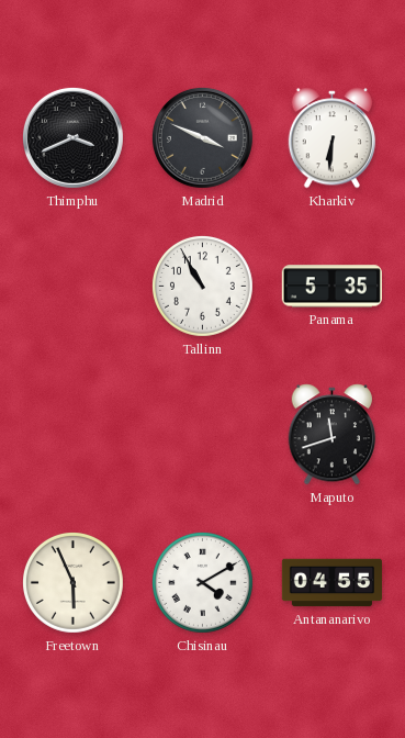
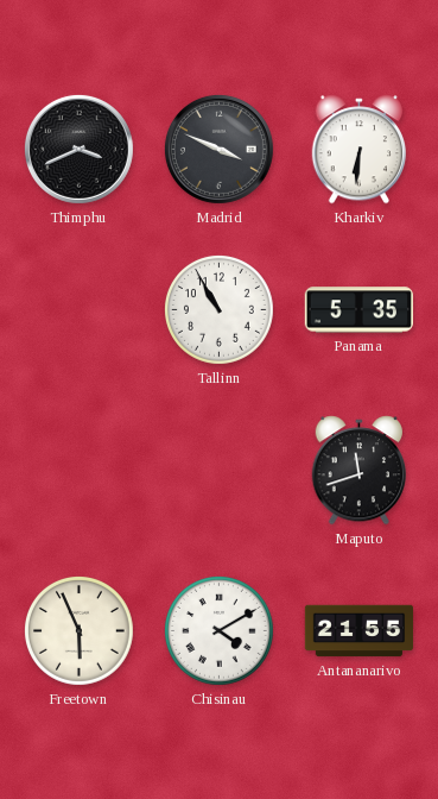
Antananarivo: 04:55 -> 21:55 (360, 631)
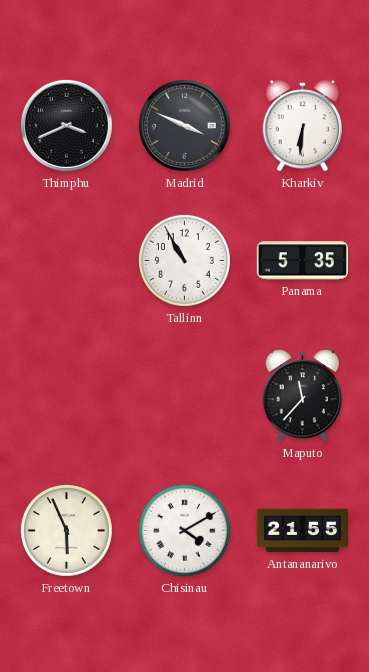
Maputo: 11:42 -> 11:37 (303, 396)
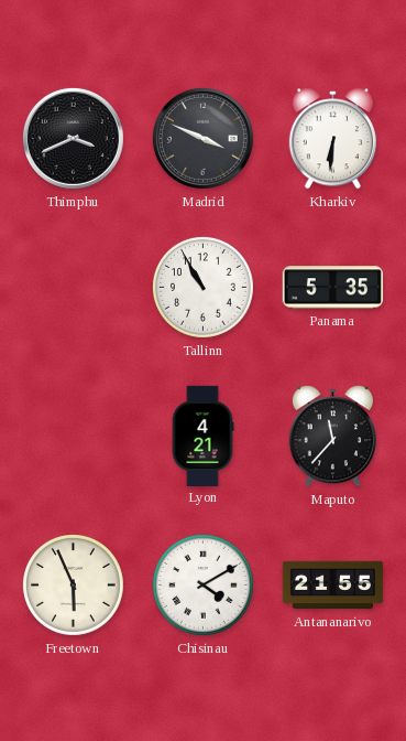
Lyon: none -> 4:21 (202, 436)
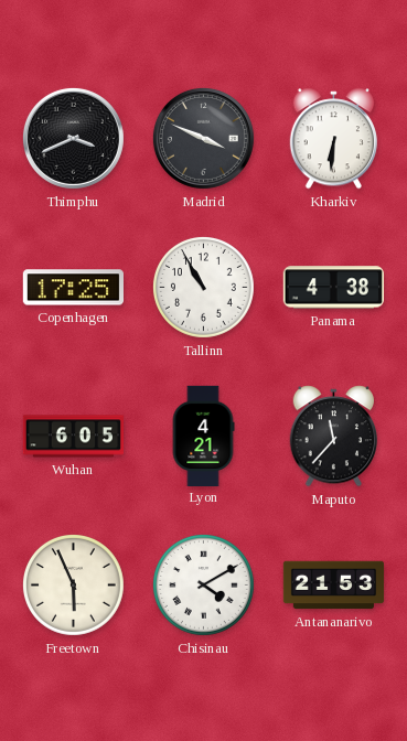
Copenhagen: none -> 17:25 (73, 288)
Panama: 5:35 -> 4:38 (333, 288)
Wuhan: none -> 6:05 (73, 437)
Antananarivo: 21:55 -> 21:53 (334, 586)
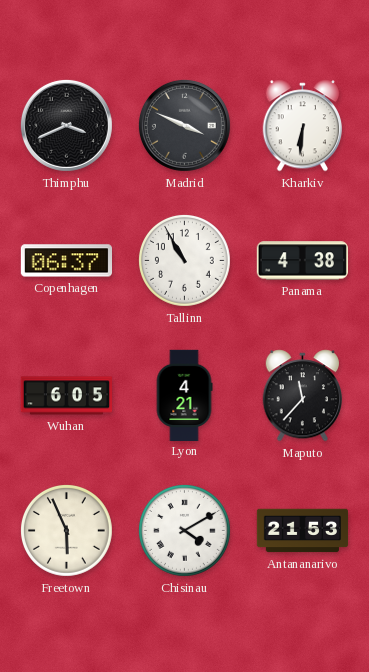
Copenhagen: 17:25 -> 06:37 (66, 261)
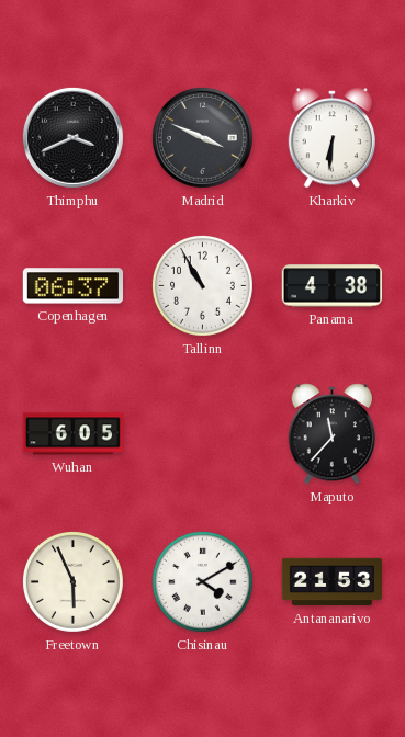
Lyon: 4:21 -> none (184, 395)
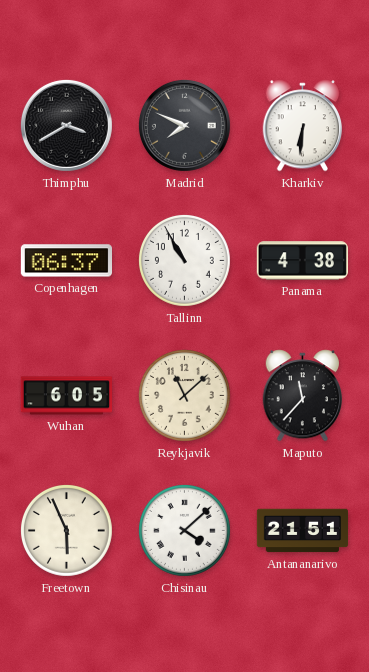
Thimphu: 3:41 -> 3:40 (66, 125)
Madrid: 3:49 -> 7:49 (184, 125)
Reykjavik: none -> 11:08 (184, 395)
Chisinau: 4:10 -> 4:08 (184, 530)
Antananarivo: 21:53 -> 21:51 (303, 531)
